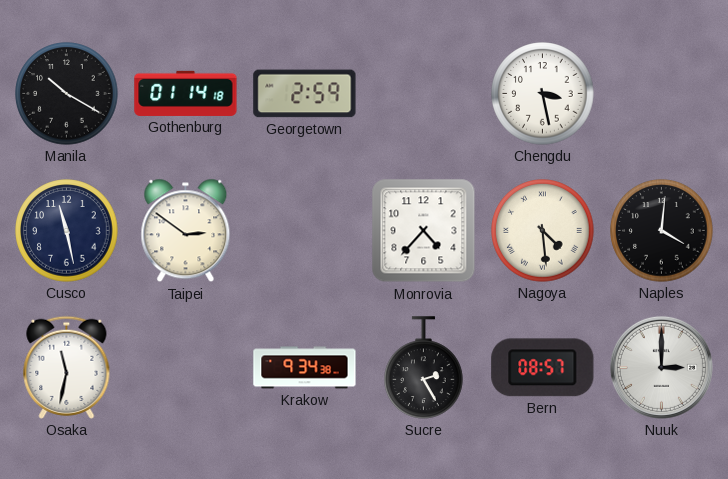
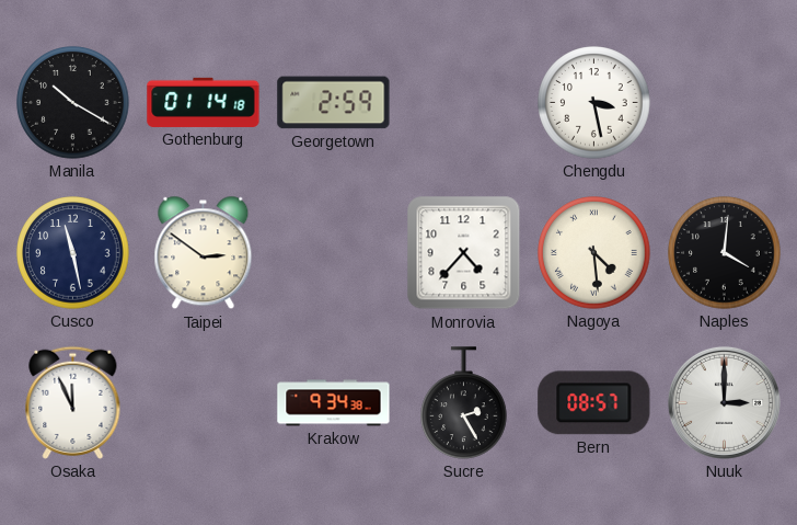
Osaka: 11:32 -> 11:56 (73, 402)
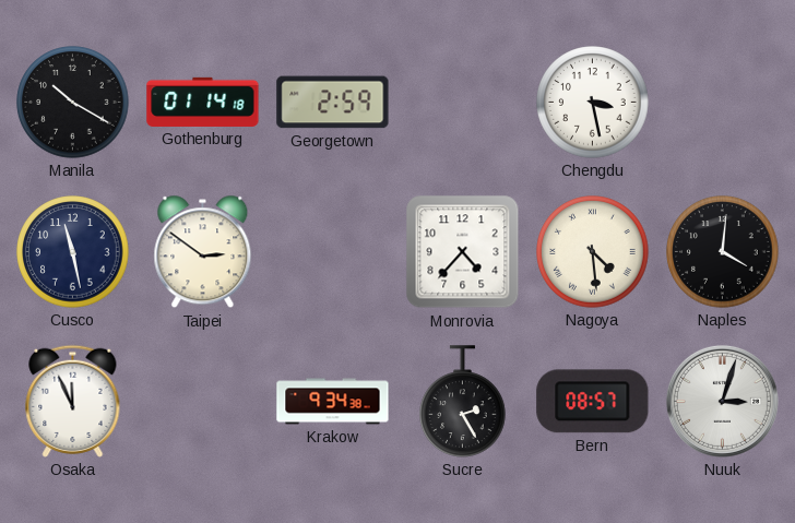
Nuuk: 3:00 -> 3:03 (722, 401)
